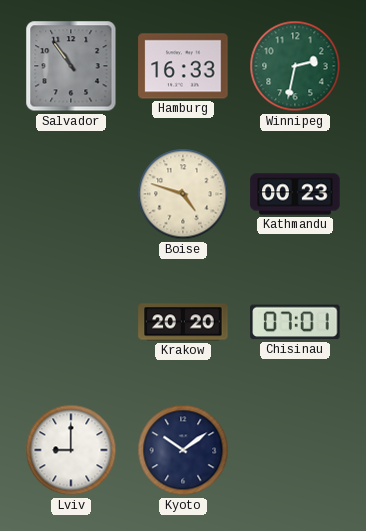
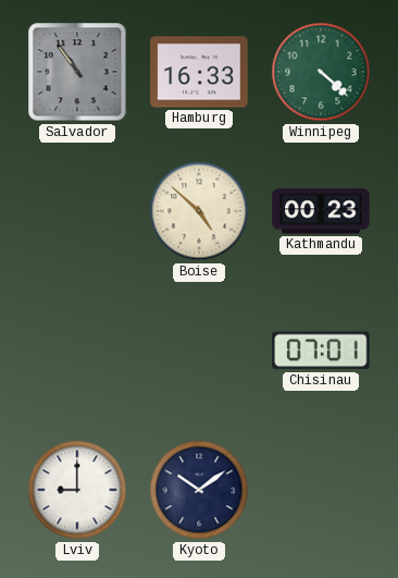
Winnipeg: 2:32 -> 4:22 (321, 72)
Boise: 4:48 -> 4:52 (199, 211)
Krakow: 20:20 -> none (183, 322)
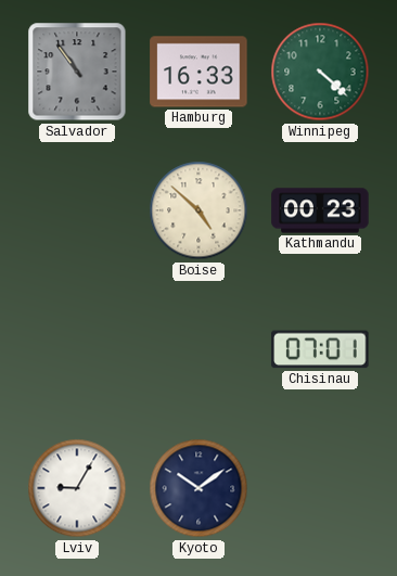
Lviv: 9:00 -> 9:05 (77, 488)
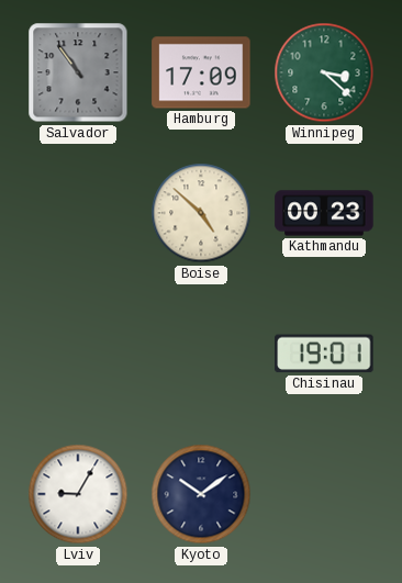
Hamburg: 16:33 -> 17:09 (201, 72)
Winnipeg: 4:22 -> 3:22 (324, 72)
Chisinau: 07:01 -> 19:01 (324, 354)
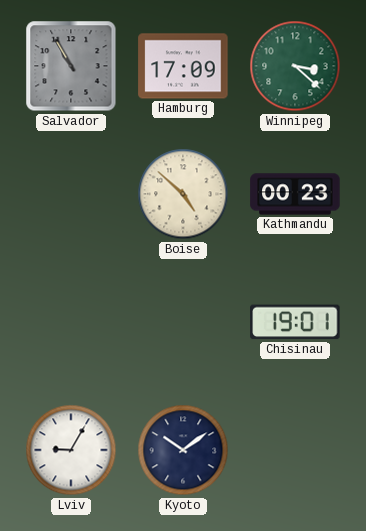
Salvador: 10:54 -> 10:55 (71, 66)
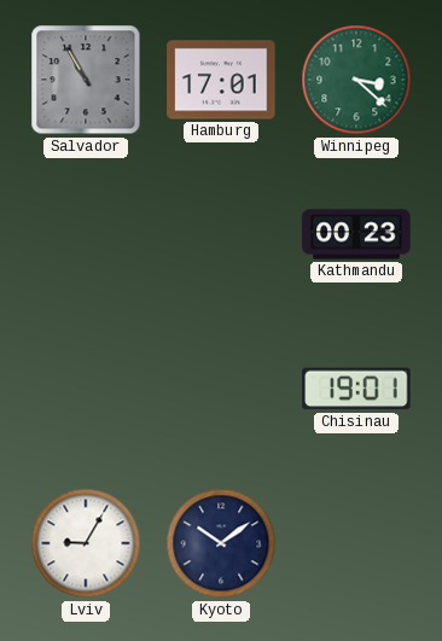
Hamburg: 17:09 -> 17:01 (221, 80)
Boise: 4:52 -> none (183, 194)
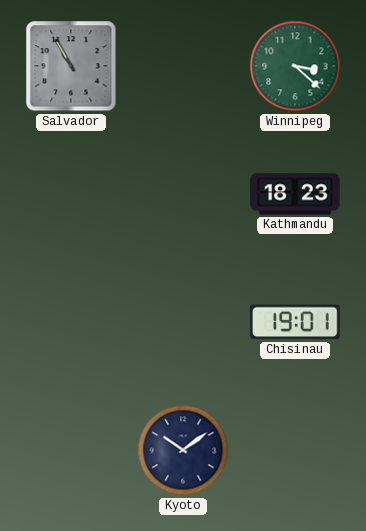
Hamburg: 17:01 -> none (221, 80)
Kathmandu: 00:23 -> 18:23 (295, 194)
Lviv: 9:05 -> none (86, 543)
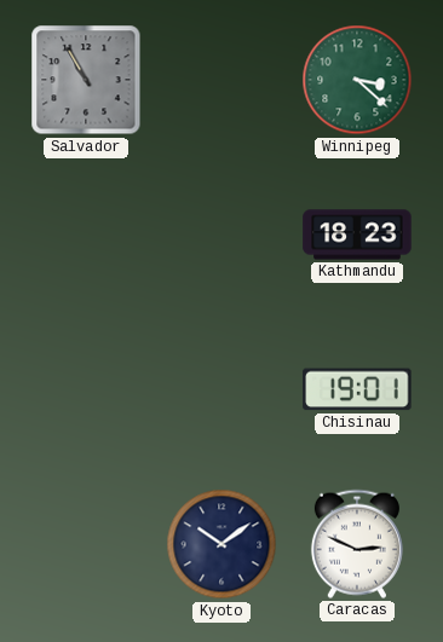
Caracas: none -> 2:49 (357, 544)
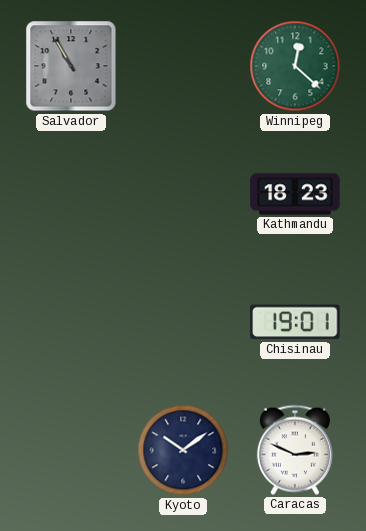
Winnipeg: 3:22 -> 12:22 (295, 66)
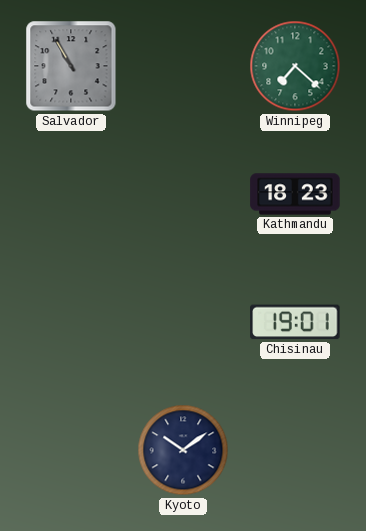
Winnipeg: 12:22 -> 7:22 (295, 66)
Caracas: 2:49 -> none (295, 450)
